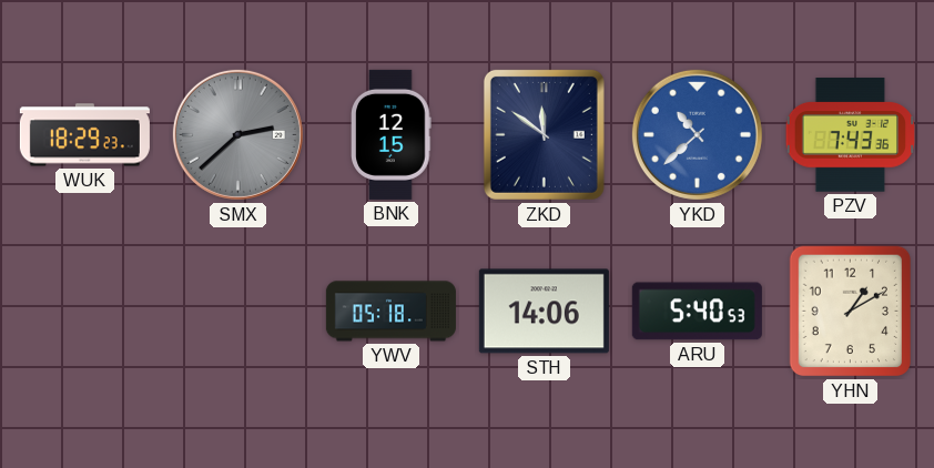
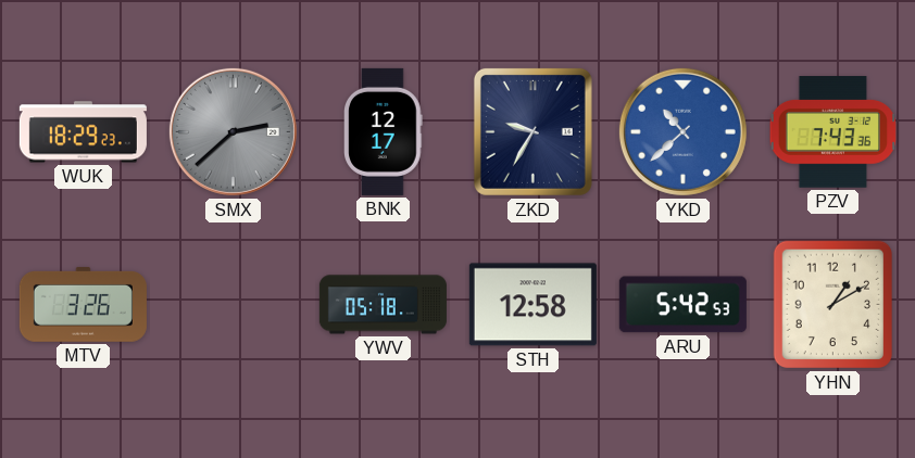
BNK: 12:15 -> 12:17 (384, 131)
ZKD: 11:51 -> 9:35 (532, 131)
MTV: none -> 3:26 (83, 305)
STH: 14:06 -> 12:58 (532, 305)
ARU: 5:40 -> 5:42 (682, 305)
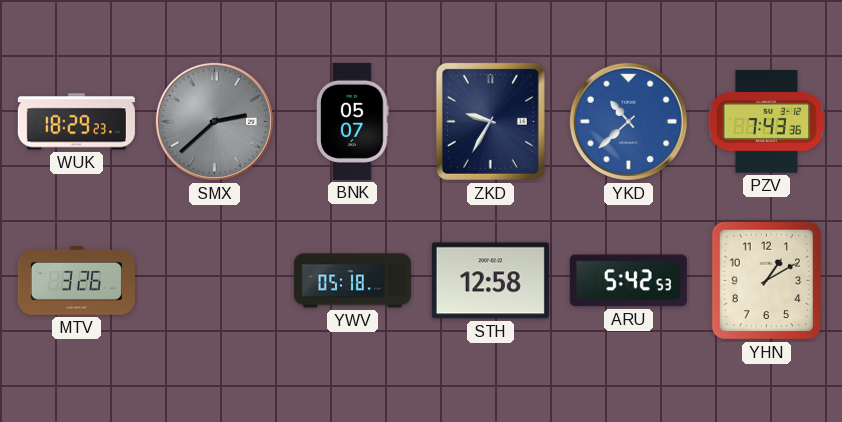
BNK: 12:17 -> 05:07 (353, 121)
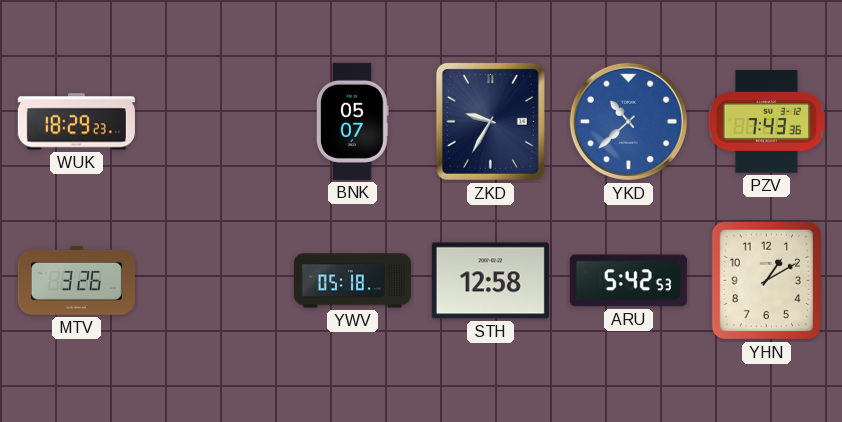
SMX: 2:38 -> none (214, 121)
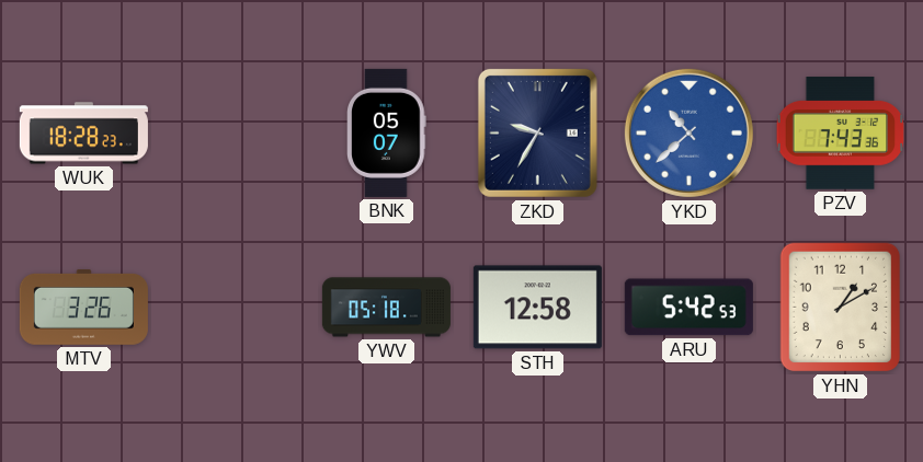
WUK: 18:29 -> 18:28 (83, 134)
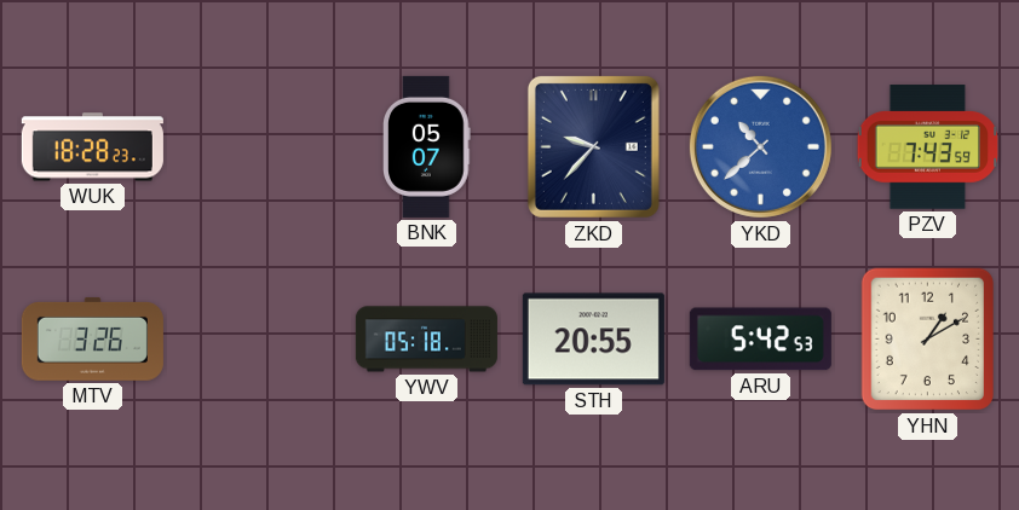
ZKD: 9:35 -> 9:37 (593, 146)
PZV: 7:43:36 -> 7:43:59 (928, 147)
STH: 12:58 -> 20:55 (593, 340)
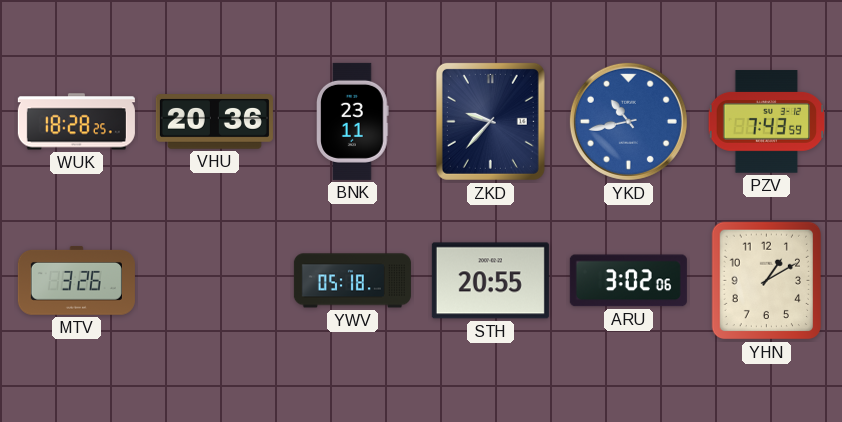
WUK: 18:28:23 -> 18:28:25 (76, 122)
VHU: none -> 20:36 (214, 122)
BNK: 05:07 -> 23:11 (353, 121)
YKD: 10:38 -> 10:43 (628, 121)
ARU: 5:42 -> 3:02 (628, 281)
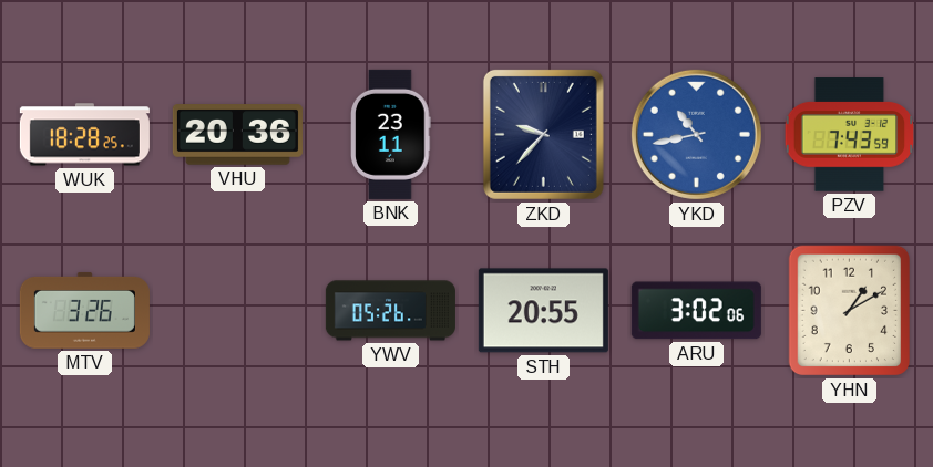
YWV: 05:18 -> 05:26 (390, 311)
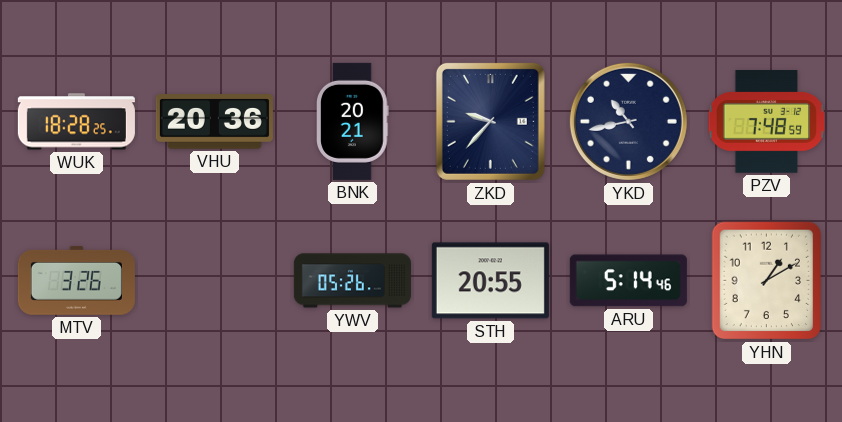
BNK: 23:11 -> 20:21 (353, 121)
YKD dial: blue -> navy (628, 121)
PZV: 7:43 -> 7:48 (767, 122)
ARU: 3:02 -> 5:14 (628, 281)
